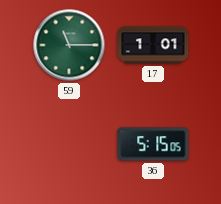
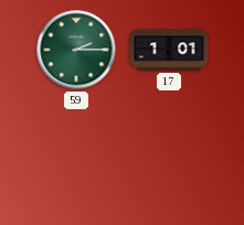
59: 11:15 -> 2:15 (76, 50)
36: 5:15 -> none (153, 144)
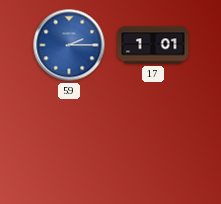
59 dial: green -> blue (69, 45)
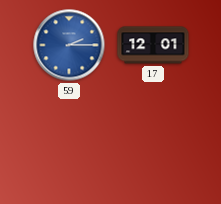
17: 1:01 -> 12:01 (153, 45)
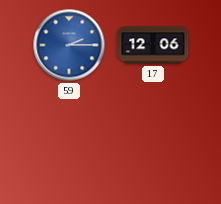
17: 12:01 -> 12:06 (153, 45)
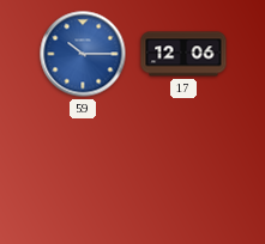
59: 2:15 -> 10:15 (83, 54)
